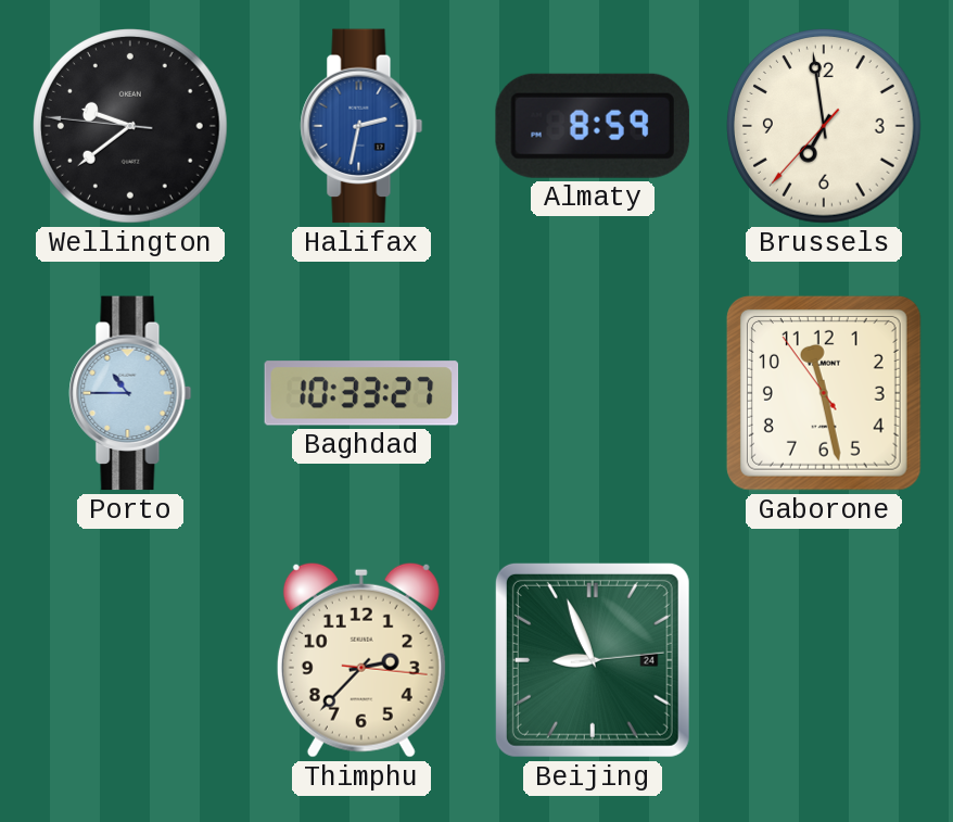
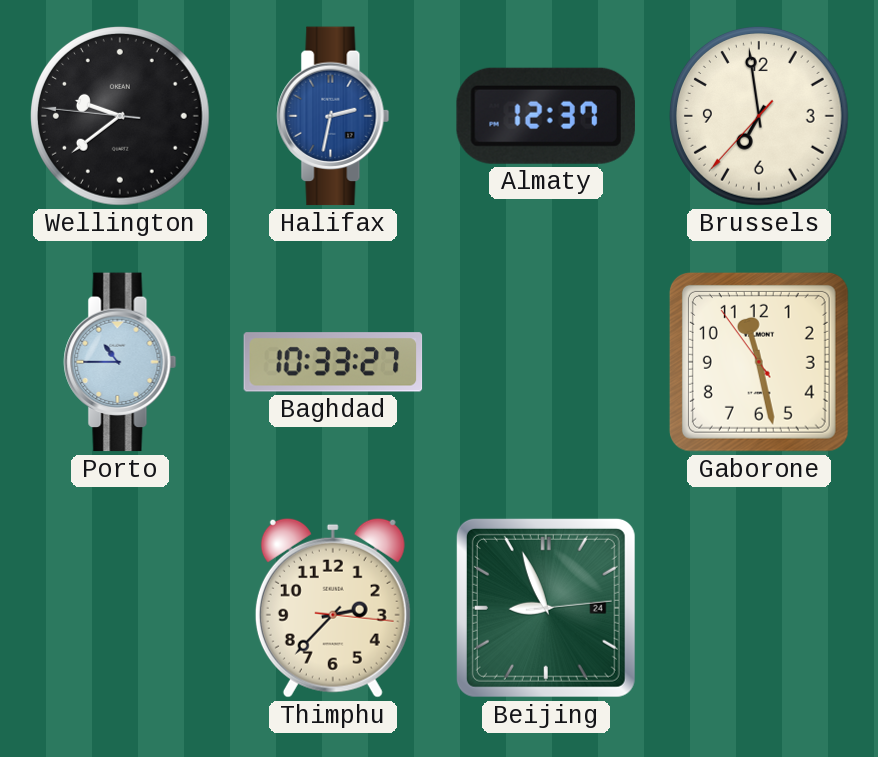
Almaty: 8:59 -> 12:37 (546, 116)
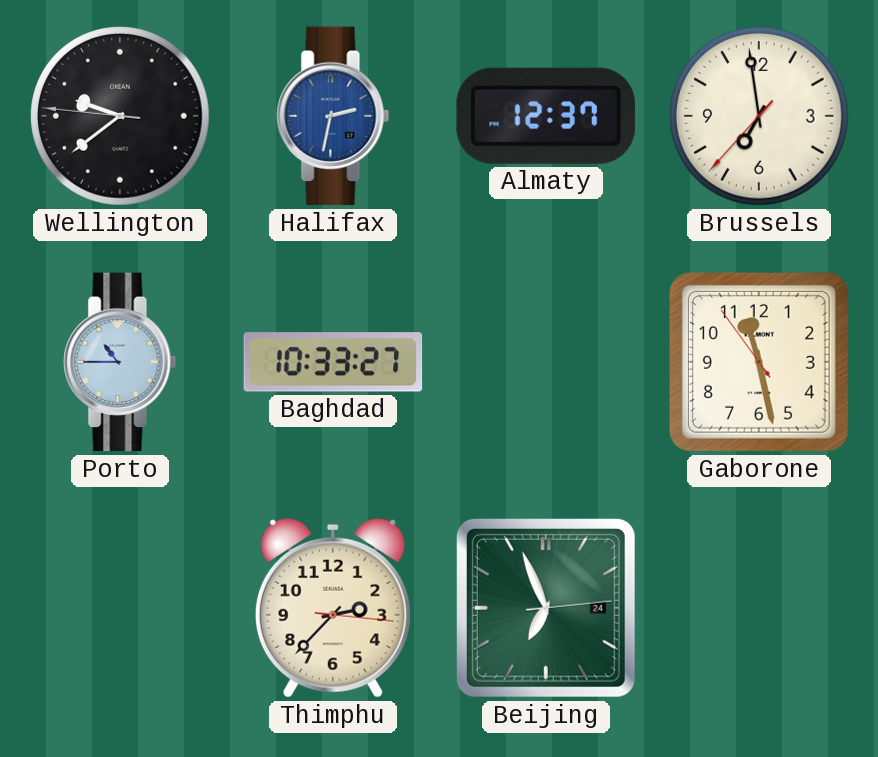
Beijing: 8:56 -> 6:56 (546, 608)
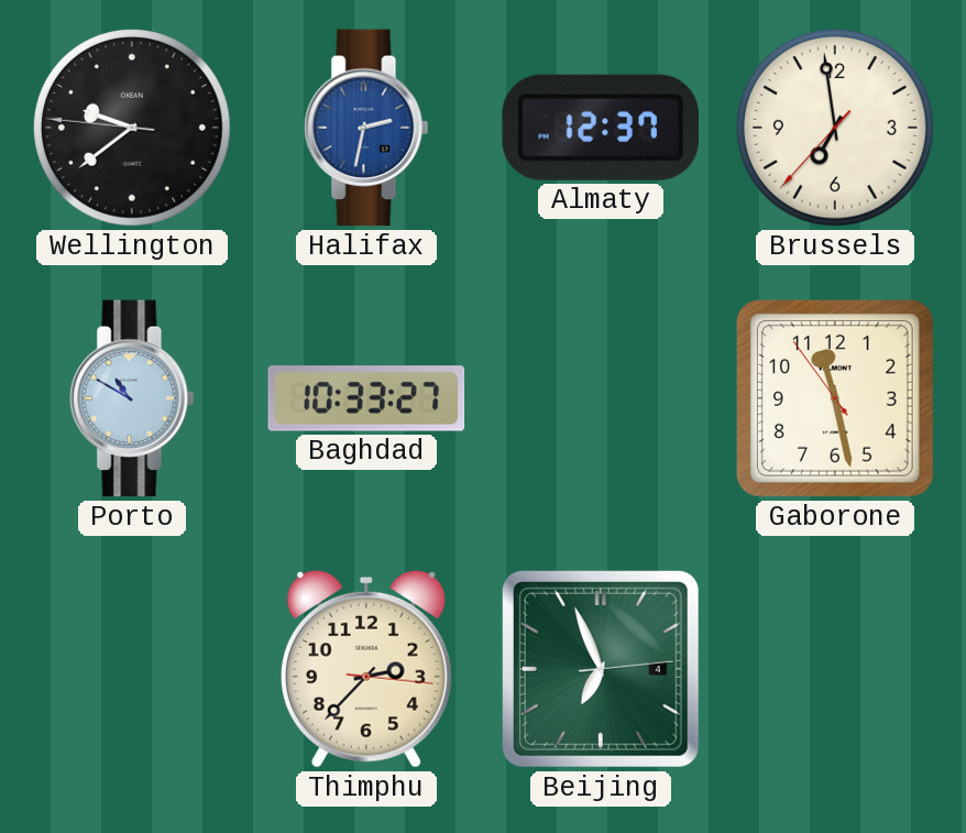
Porto: 10:45 -> 10:50 (132, 398)
Beijing date: 24 -> 4 (601, 669)
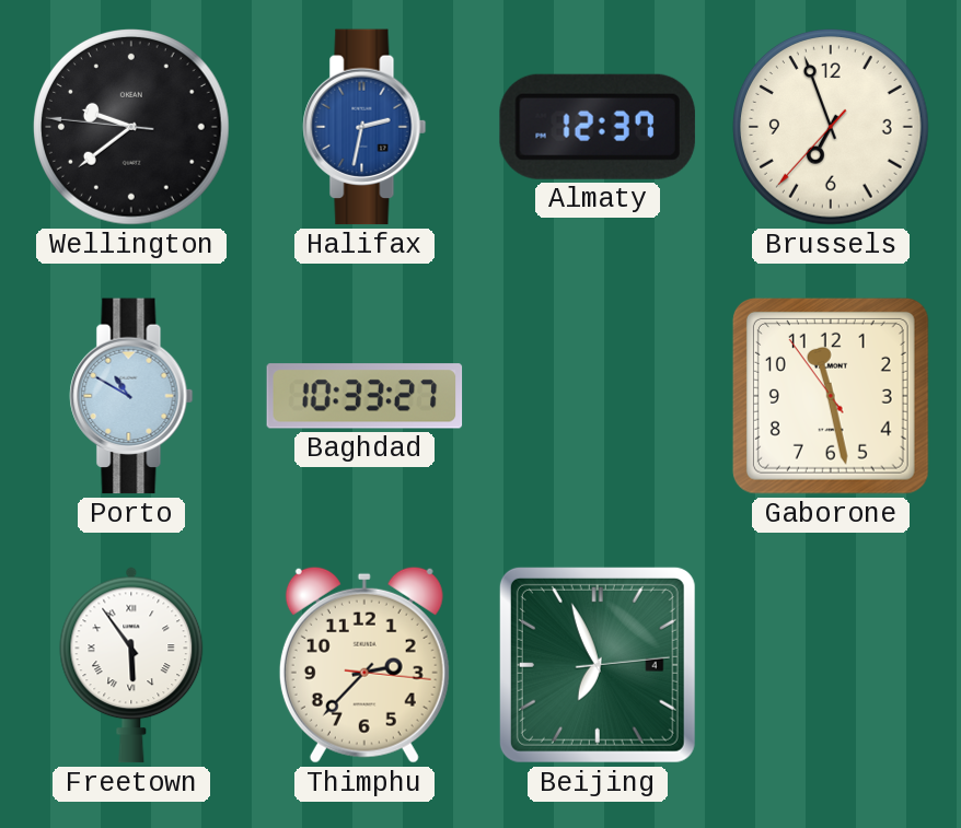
Brussels: 6:58 -> 6:56 (832, 128)
Freetown: none -> 5:54 (131, 665)
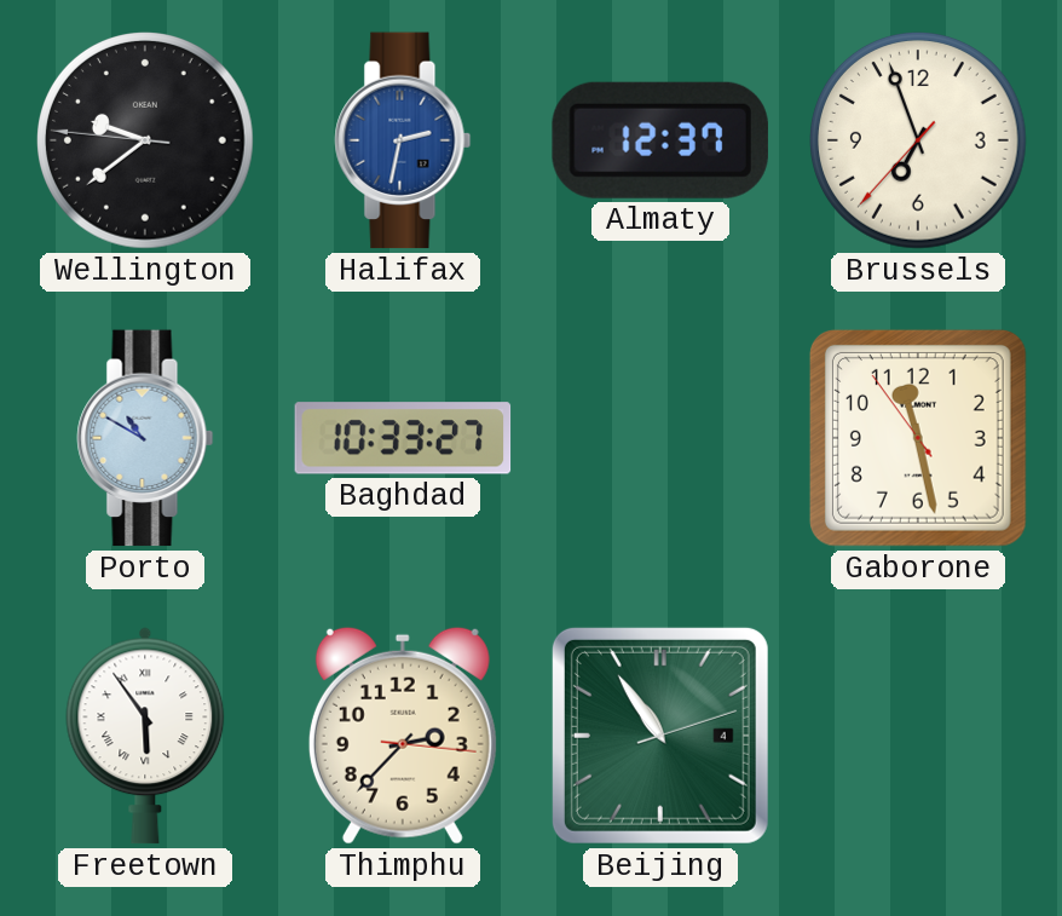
Beijing: 6:56 -> 10:54 (660, 736)
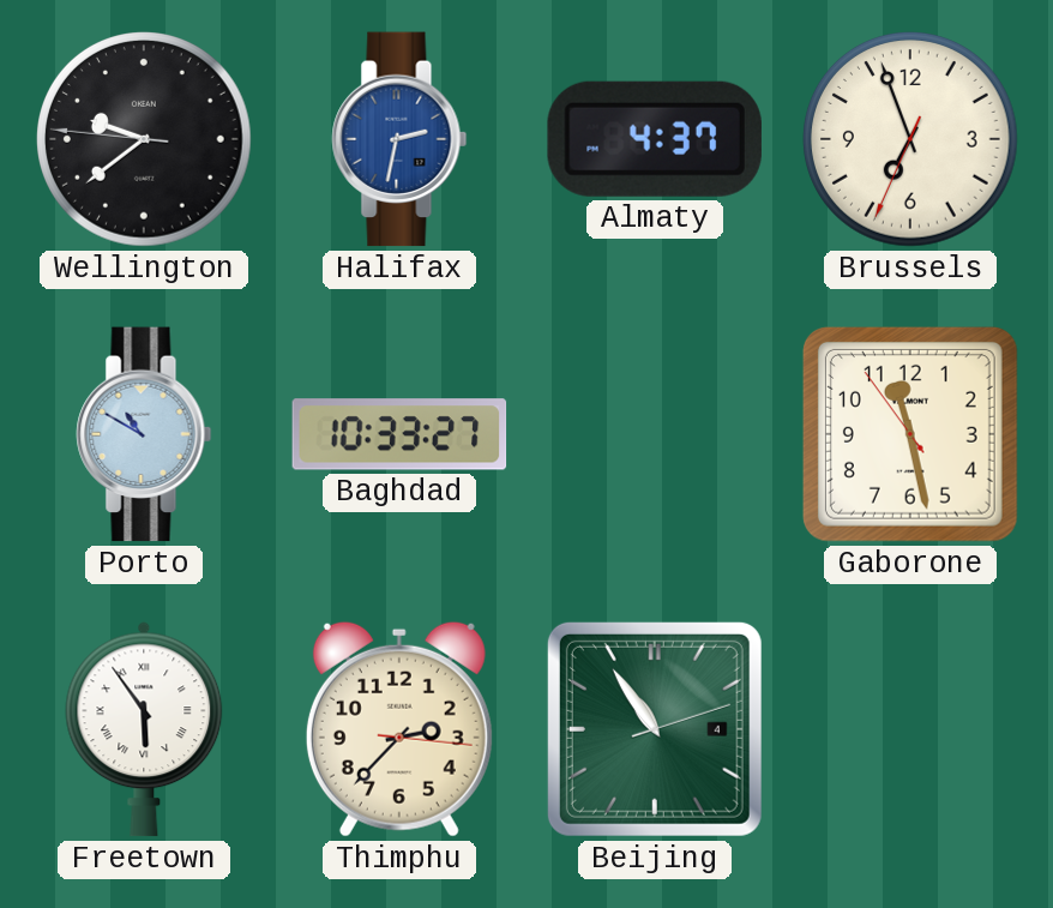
Almaty: 12:37 -> 4:37 (655, 139)
Brussels: 6:56:37 -> 6:56:34 (911, 140)
